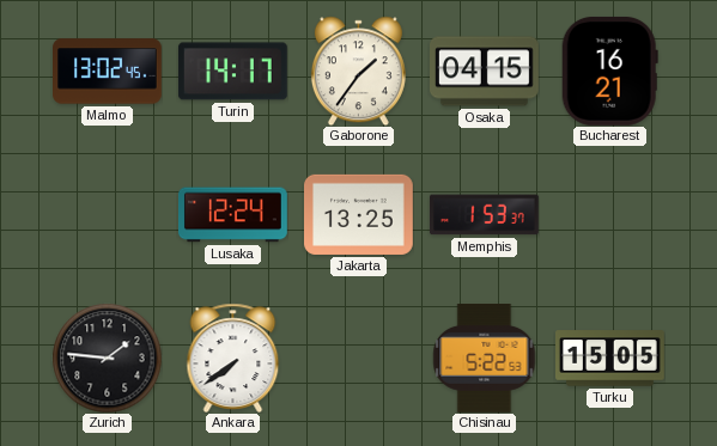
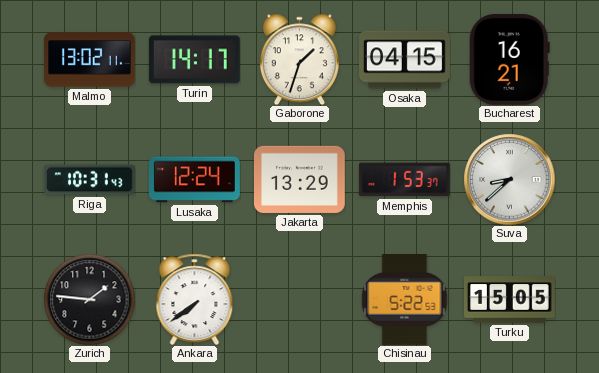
Malmo: 13:02:45 -> 13:02:11 (90, 60)
Gaborone: 1:36 -> 1:33 (299, 59)
Riga: none -> 10:31 (89, 180)
Jakarta: 13:25 -> 13:29 (300, 179)
Suva: none -> 8:38 (509, 179)
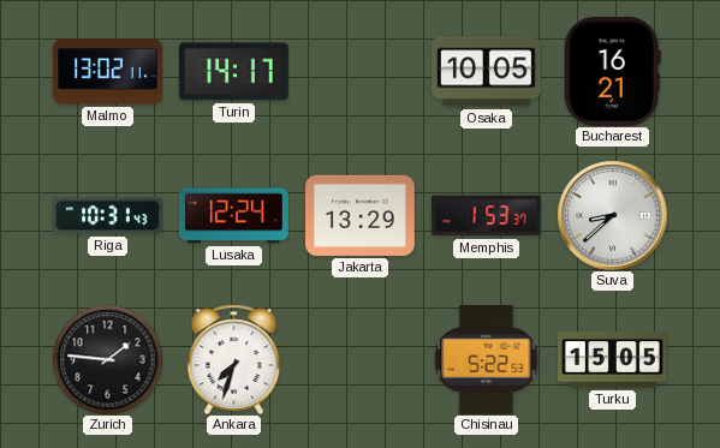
Gaborone: 1:33 -> none (299, 59)
Osaka: 04:15 -> 10:05 (487, 72)
Ankara: 7:39 -> 7:33 (234, 359)
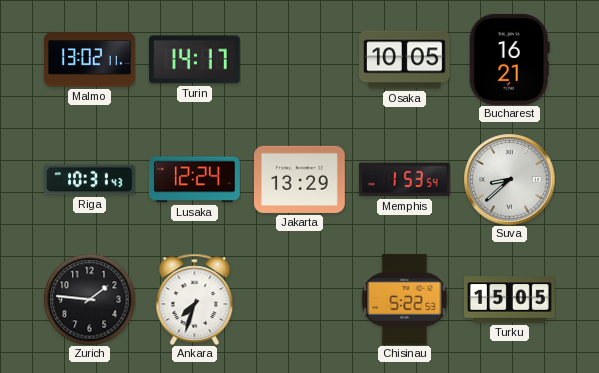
Memphis: 1:53:37 -> 1:53:54 (404, 180)
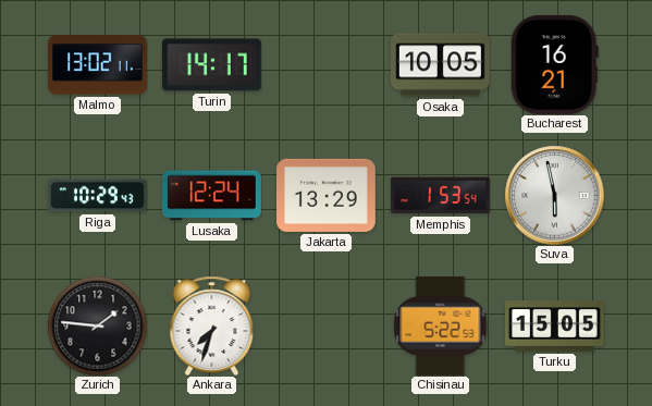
Riga: 10:31 -> 10:29 (97, 196)
Suva: 8:38 -> 5:58 (554, 195)
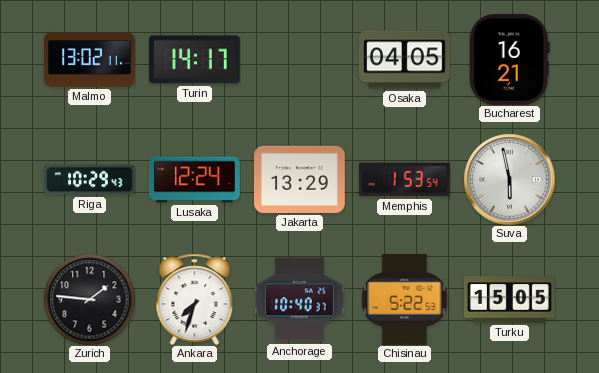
Osaka: 10:05 -> 04:05 (405, 60)
Anchorage: none -> 10:40 (299, 300)
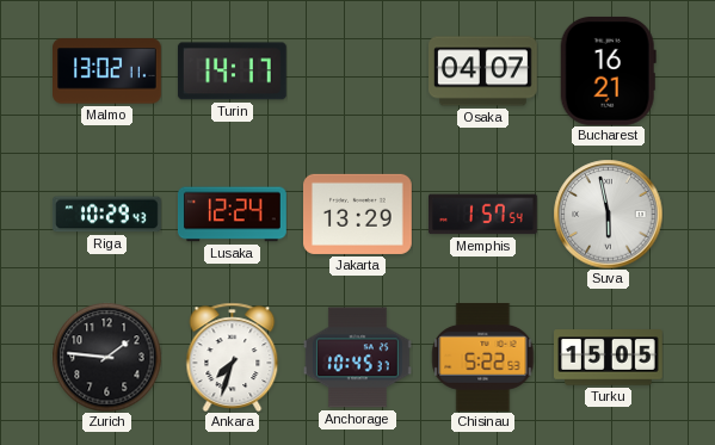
Osaka: 04:05 -> 04:07 (483, 72)
Memphis: 1:53 -> 1:57 (482, 215)
Anchorage: 10:40 -> 10:45 (357, 358)
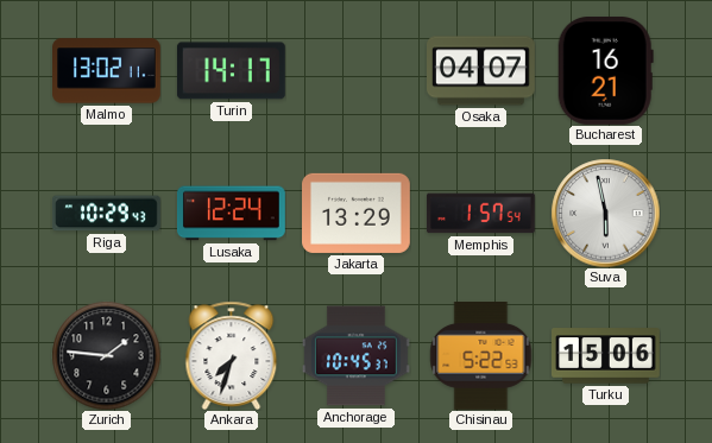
Turku: 15:05 -> 15:06 (606, 356)
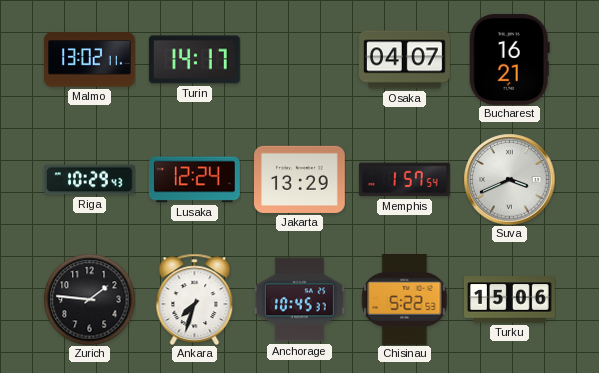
Suva: 5:58 -> 3:41 (509, 179)
